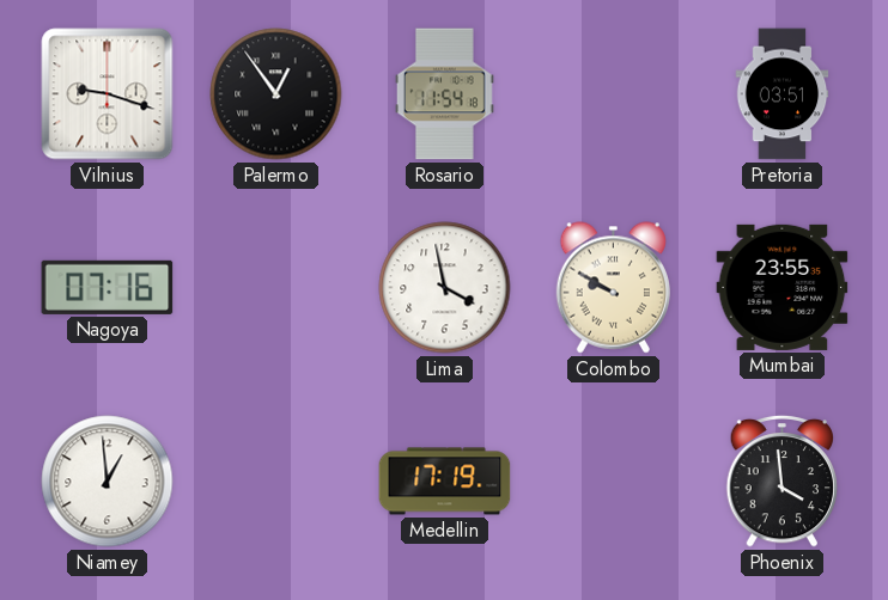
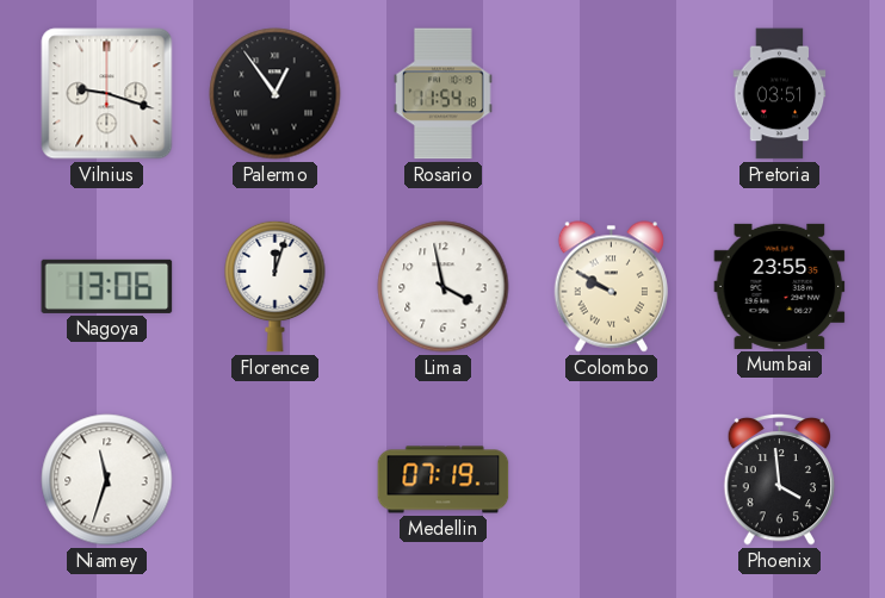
Nagoya: 07:16 -> 13:06 (107, 286)
Florence: none -> 12:03 (276, 286)
Niamey: 12:59 -> 11:33 (107, 480)
Medellin: 17:19 -> 07:19 (444, 480)
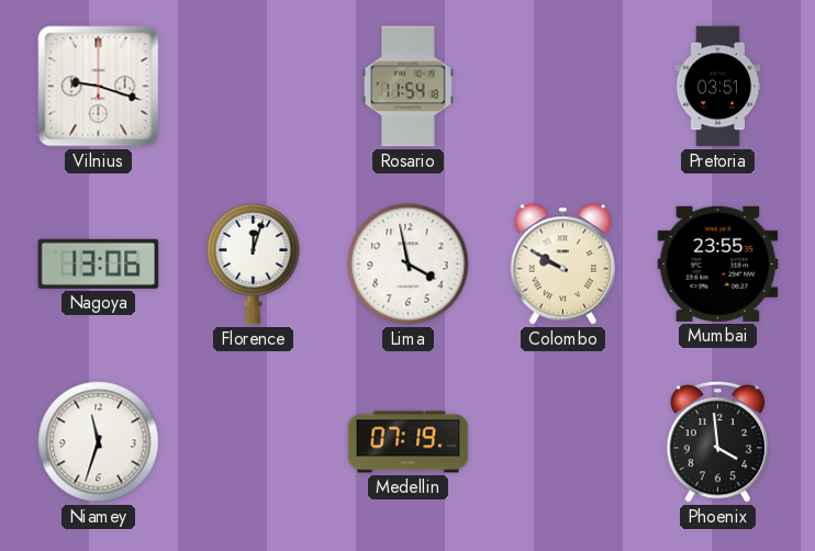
Palermo: 12:54 -> none (276, 94)
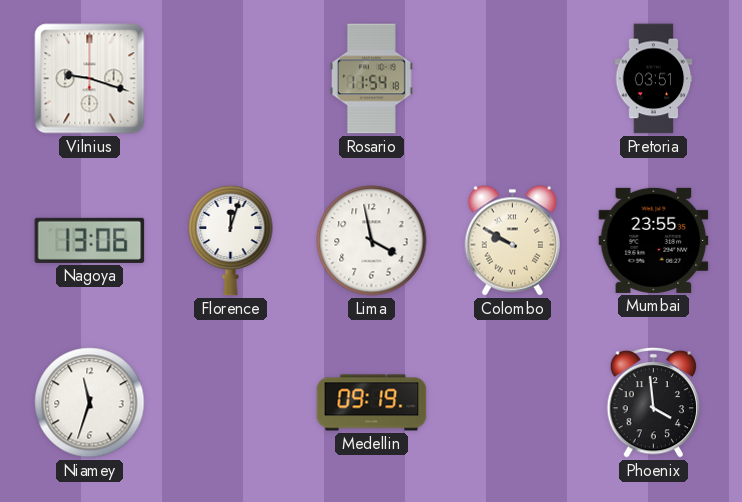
Medellin: 07:19 -> 09:19 (372, 403)
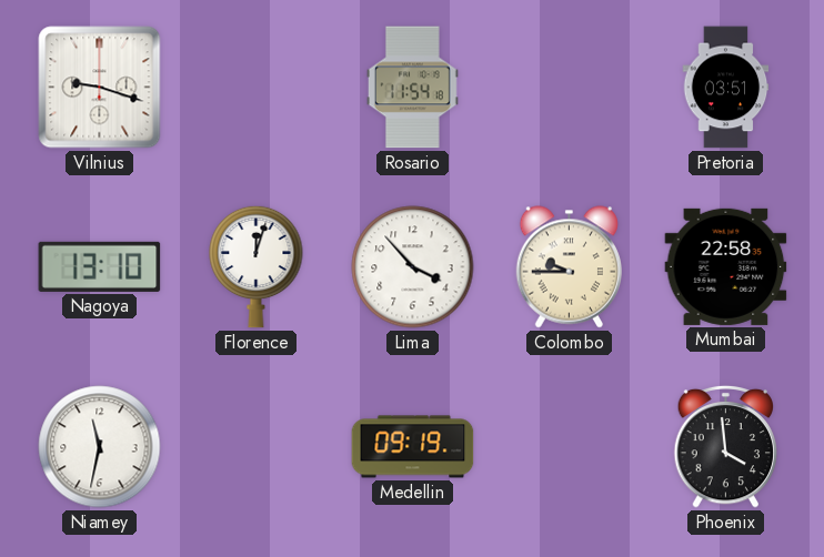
Nagoya: 13:06 -> 13:10 (100, 266)
Lima: 3:58 -> 3:53 (413, 267)
Colombo: 9:50 -> 9:45 (569, 267)
Mumbai: 23:55 -> 22:58 (726, 266)
Niamey: 11:33 -> 11:32 (100, 447)
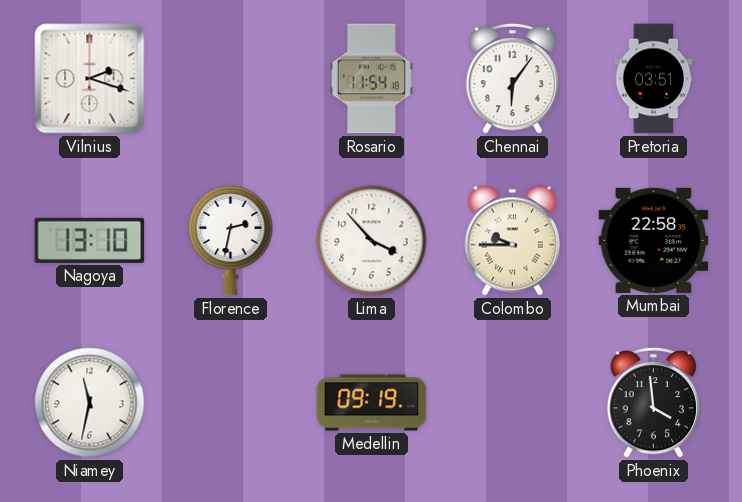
Vilnius: 9:18 -> 2:18 (90, 79)
Chennai: none -> 6:06 (513, 78)
Florence: 12:03 -> 2:32 (231, 240)
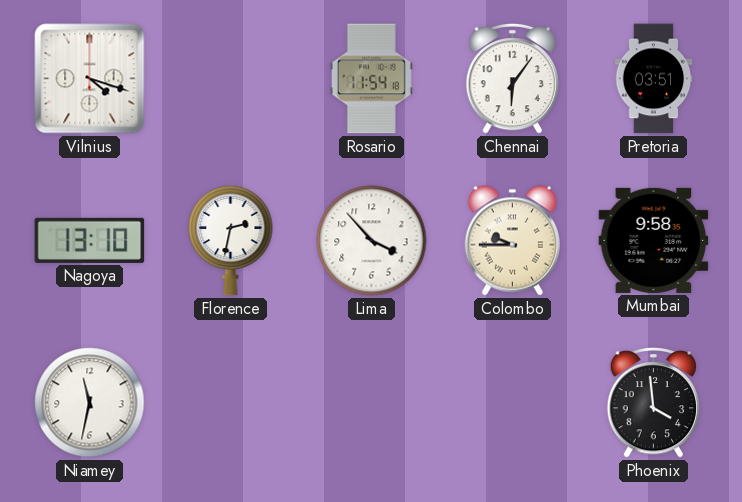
Vilnius: 2:18 -> 4:18 (90, 79)
Mumbai: 22:58 -> 9:58 (654, 240)
Medellin: 09:19 -> none (372, 403)
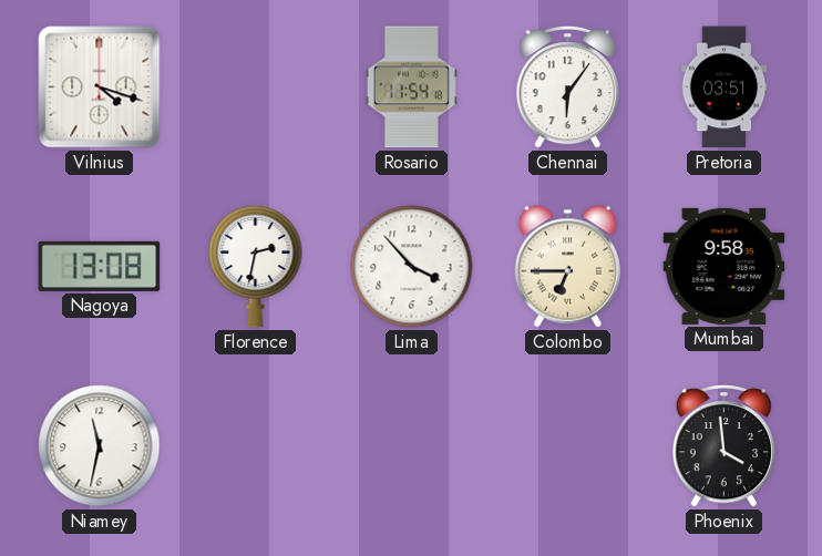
Nagoya: 13:10 -> 13:08 (100, 266)
Colombo: 9:45 -> 6:45 (567, 267)
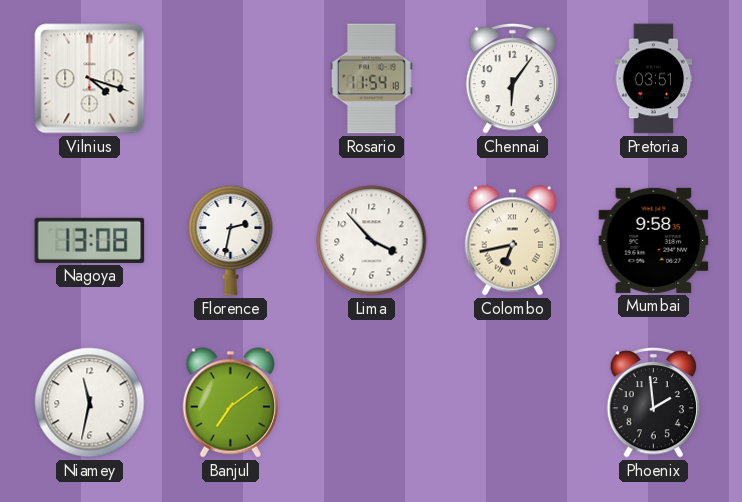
Colombo: 6:45 -> 6:43 (512, 241)
Banjul: none -> 7:09 (230, 403)
Phoenix: 3:59 -> 1:59 (654, 402)
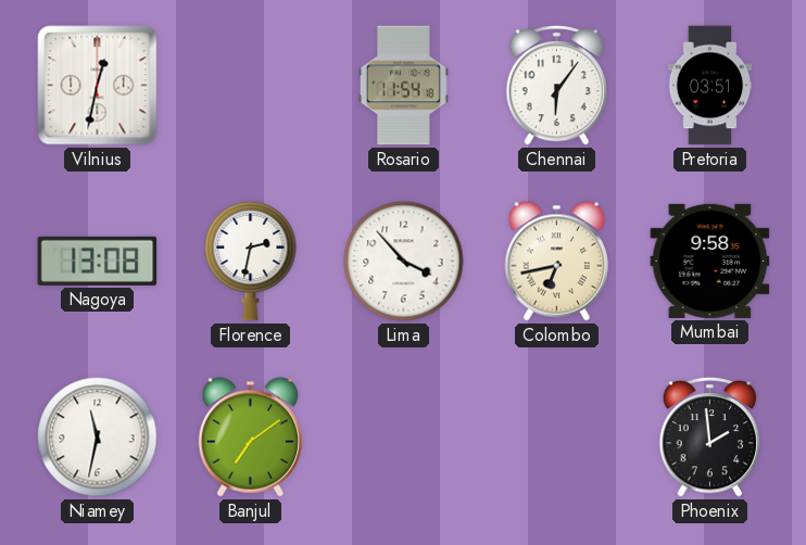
Vilnius: 4:18 -> 12:32 (98, 86)
